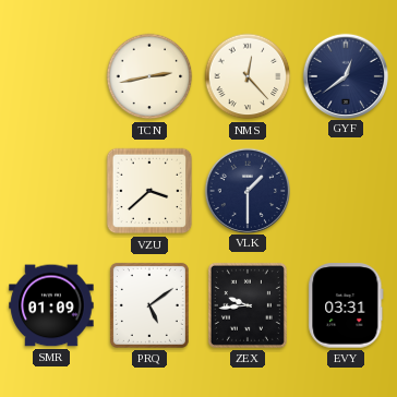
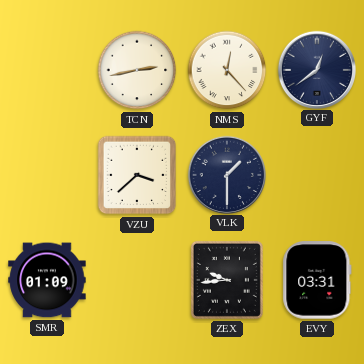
PRQ: 5:09 -> none (149, 305)
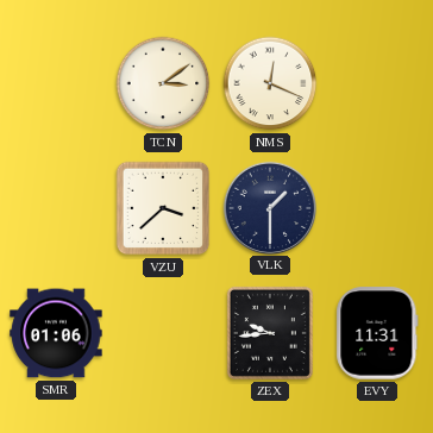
TCN: 2:43 -> 3:09 (163, 83)
NMS: 12:23 -> 12:19 (270, 83)
GYF: 12:39 -> none (316, 69)
SMR: 01:09 -> 01:06 (56, 333)
EVY: 03:31 -> 11:31 (377, 333)
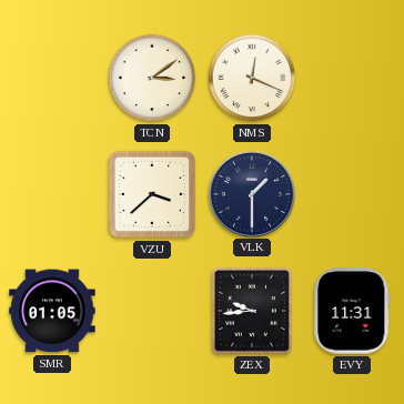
SMR: 01:06 -> 01:05 (52, 311)
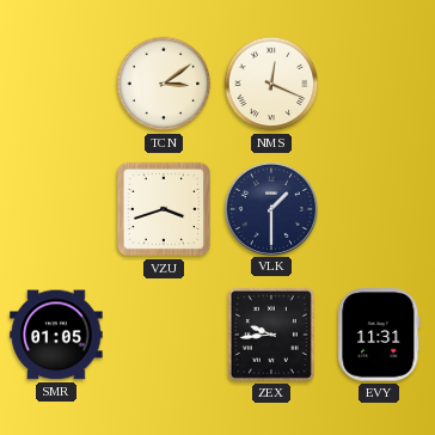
VZU: 3:38 -> 3:42 (164, 209)
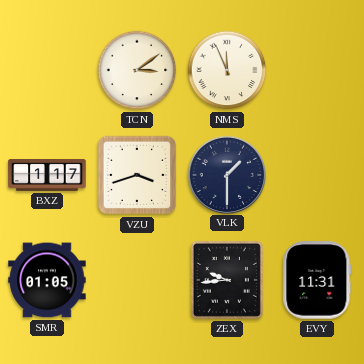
NMS: 12:19 -> 11:56 (227, 70)
BXZ: none -> 1:17 (47, 176)
